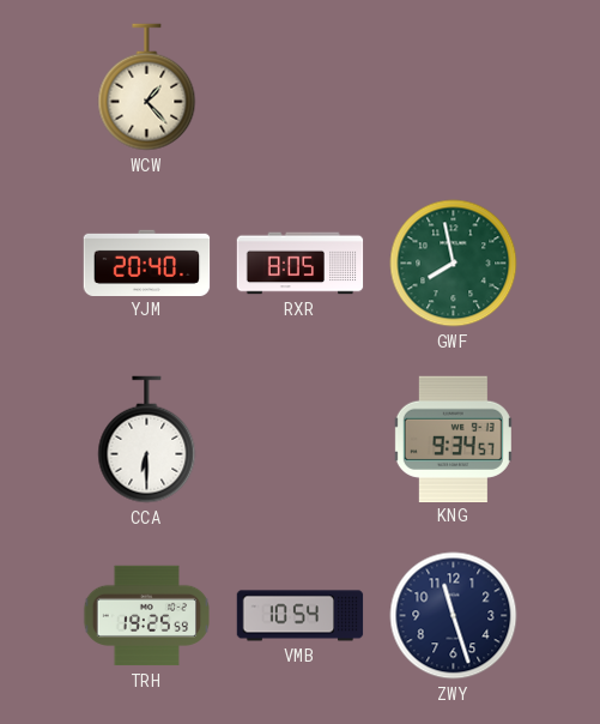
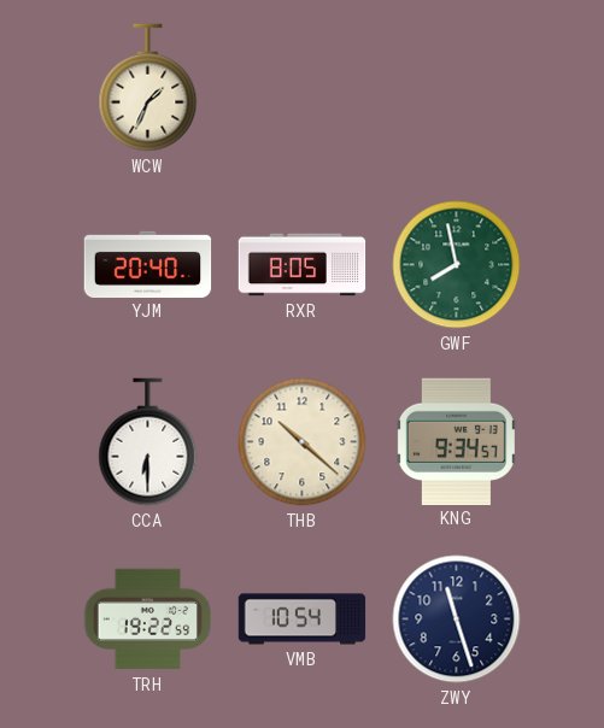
WCW: 1:23 -> 1:34 (148, 88)
THB: none -> 10:22 (303, 442)
TRH: 19:25 -> 19:22 (147, 620)
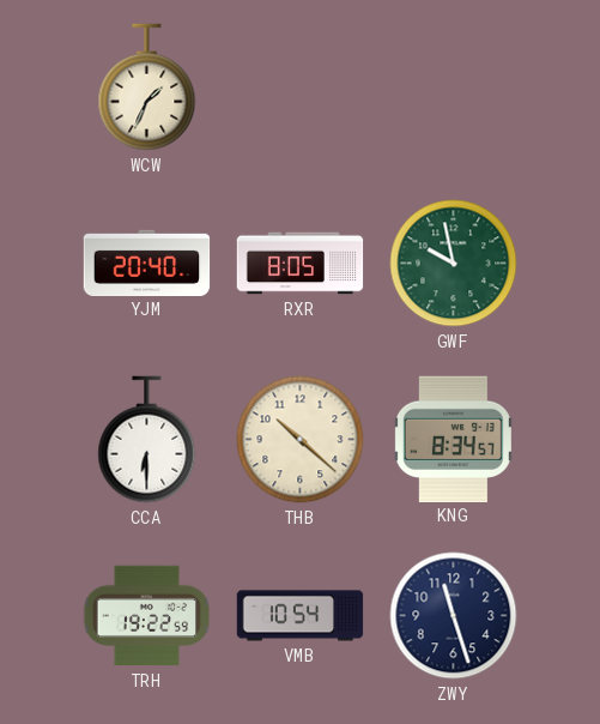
GWF: 7:58 -> 9:58 (454, 264)
KNG: 9:34 -> 8:34 (453, 439)
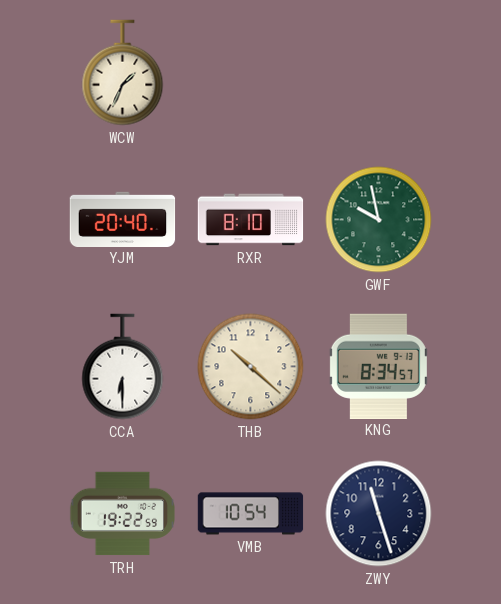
RXR: 8:05 -> 8:10 (251, 220)
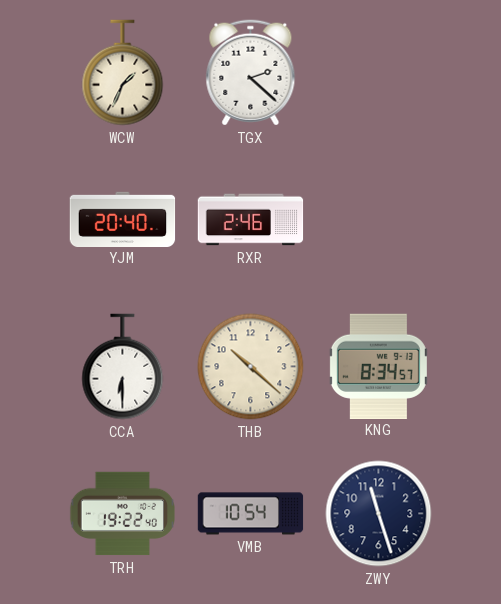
TGX: none -> 2:22 (251, 73)
RXR: 8:10 -> 2:46 (251, 220)
GWF: 9:58 -> none (379, 220)
TRH: 19:22:59 -> 19:22:40 (122, 514)
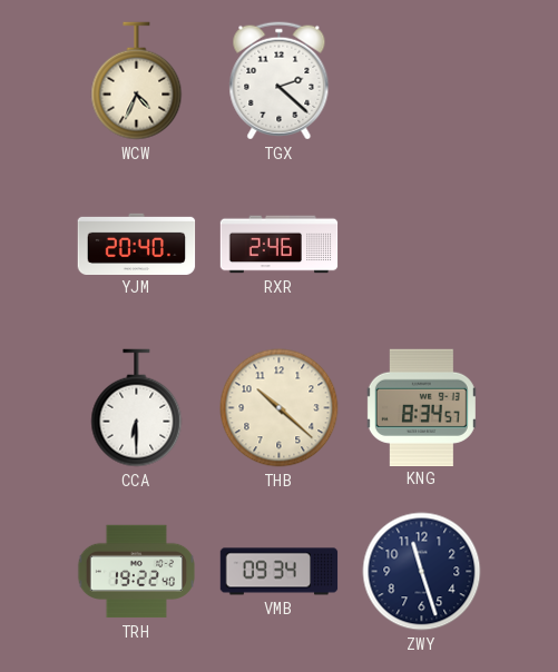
WCW: 1:34 -> 4:34 (137, 81)
VMB: 10:54 -> 09:34 (280, 572)
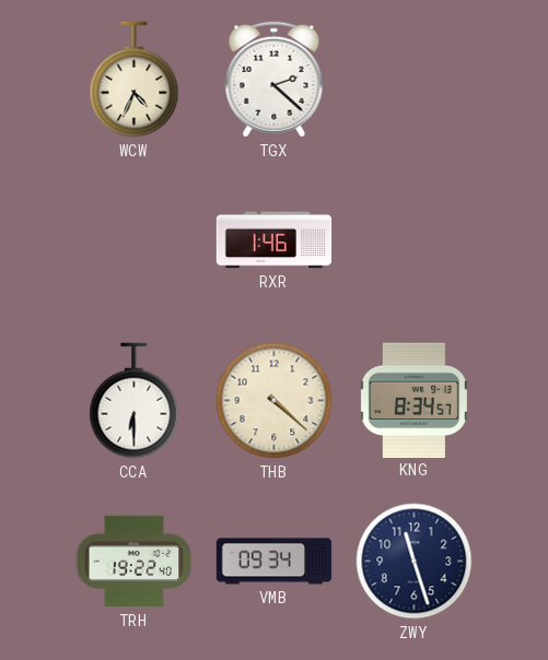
YJM: 20:40 -> none (137, 244)
RXR: 2:46 -> 1:46 (275, 240)
THB: 10:22 -> 4:22 (275, 401)
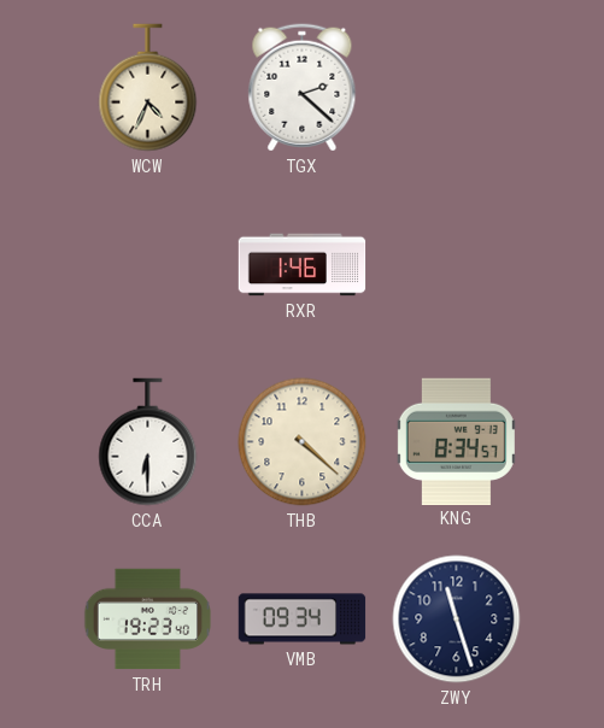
TRH: 19:22 -> 19:23 (147, 620)
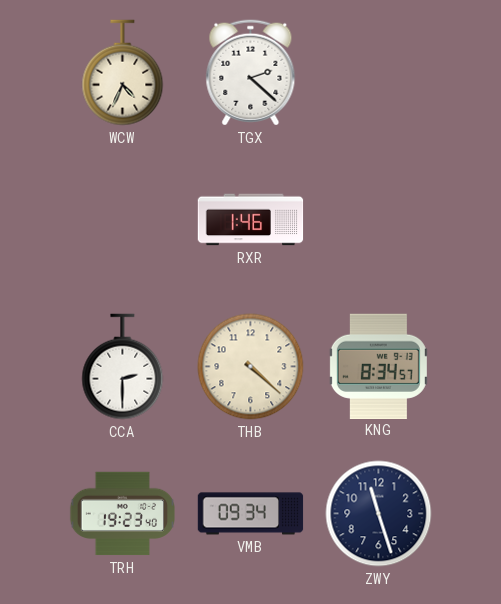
CCA: 6:30 -> 2:30 (123, 367)
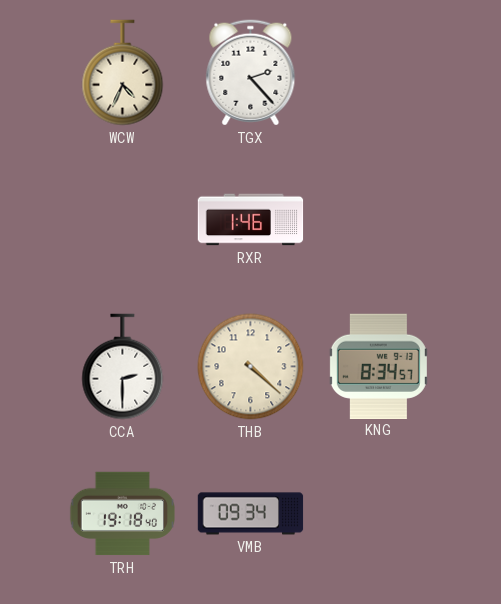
TGX: 2:22 -> 2:23 (251, 73)
TRH: 19:23 -> 19:18 (122, 514)
ZWY: 11:27 -> none (379, 514)
